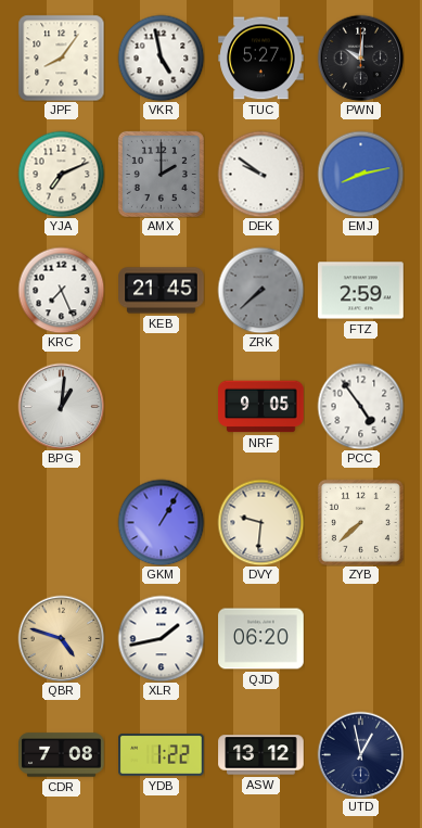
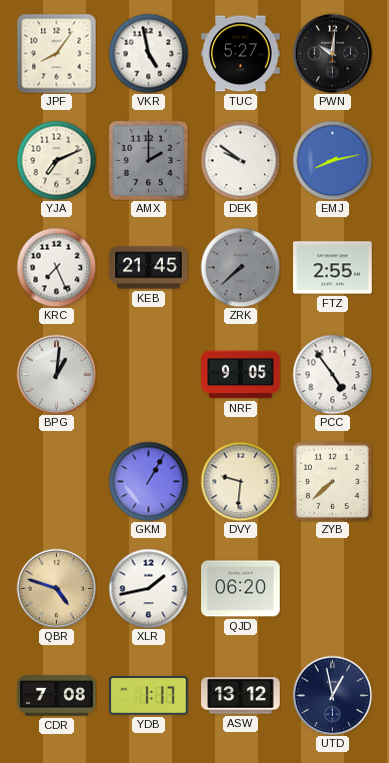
FTZ: 2:59 -> 2:55 (333, 268)
YDB: 1:22 -> 1:17 (149, 696)
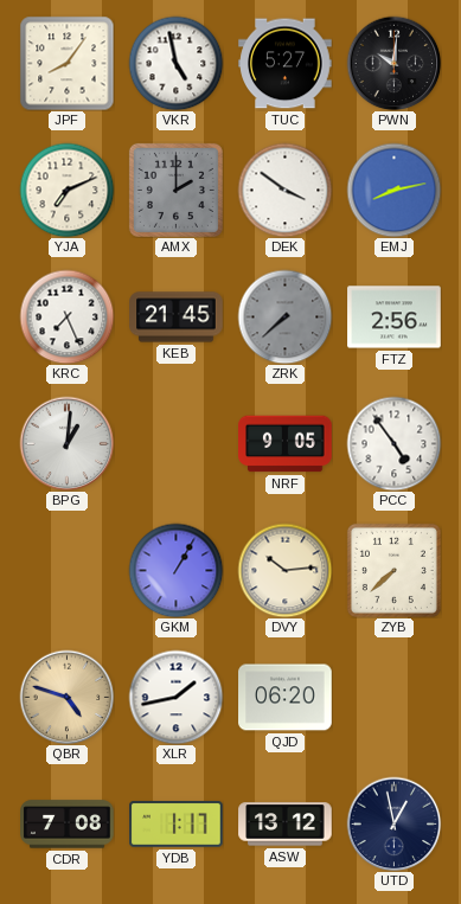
DEK: 9:51 -> 3:51 (284, 190)
FTZ: 2:55 -> 2:56 (395, 318)
DVY: 9:31 -> 10:14 (284, 570)
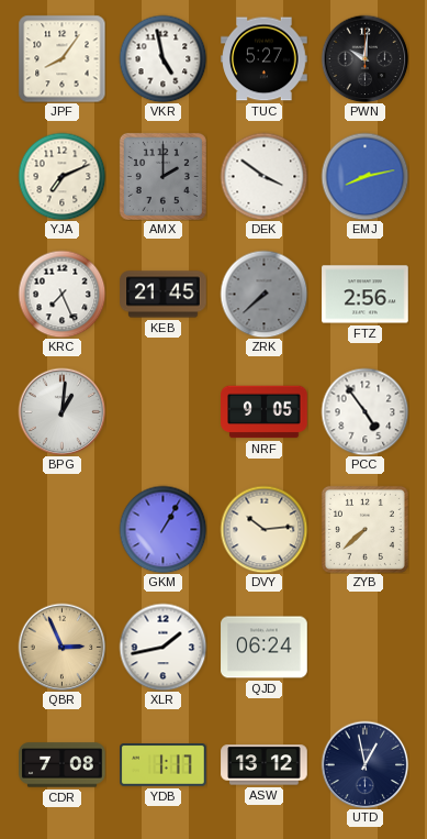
QBR: 4:48 -> 2:56 (61, 647)
QJD: 06:20 -> 06:24 (265, 648)
